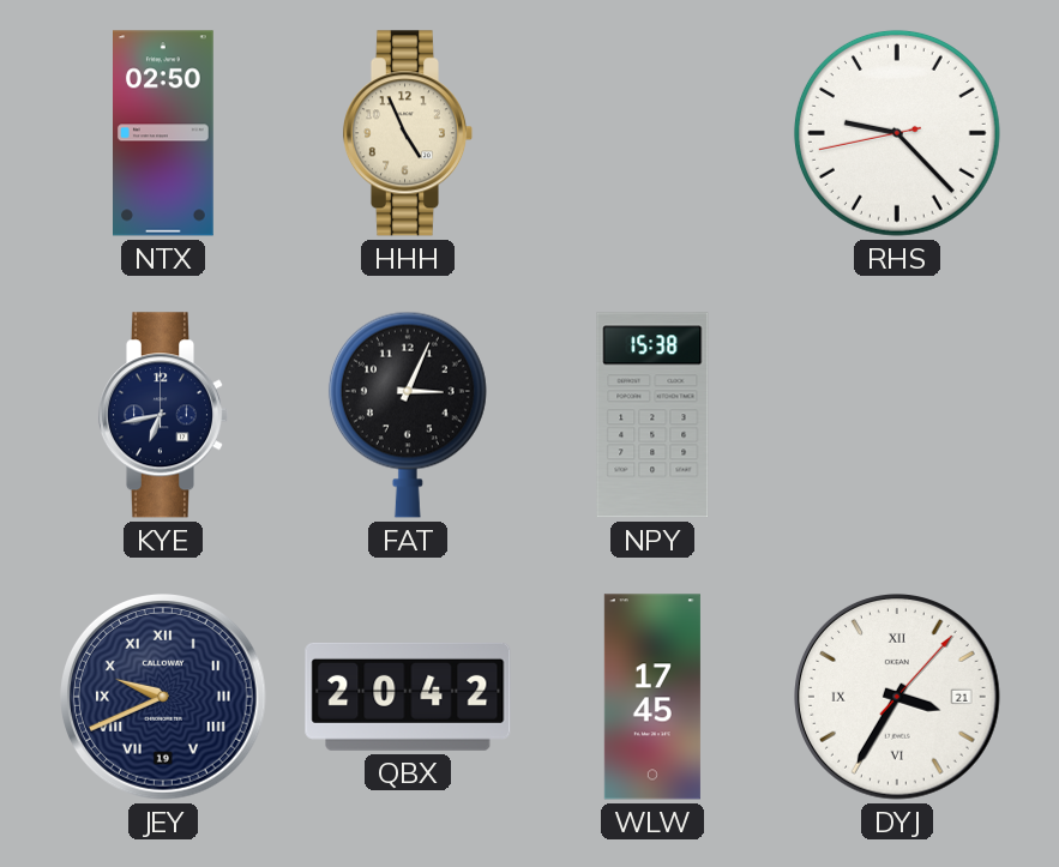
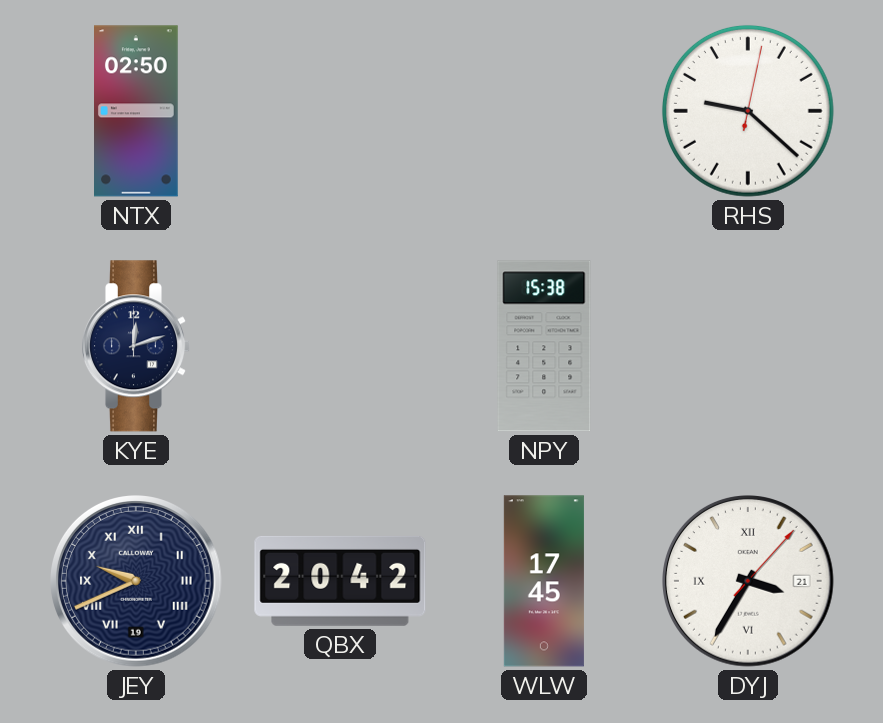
HHH: 4:56 -> none (408, 133)
RHS: 9:22:43 -> 9:22:02 (748, 111)
KYE: 6:43 -> 12:12 (136, 346)
FAT: 3:04 -> none (408, 415)
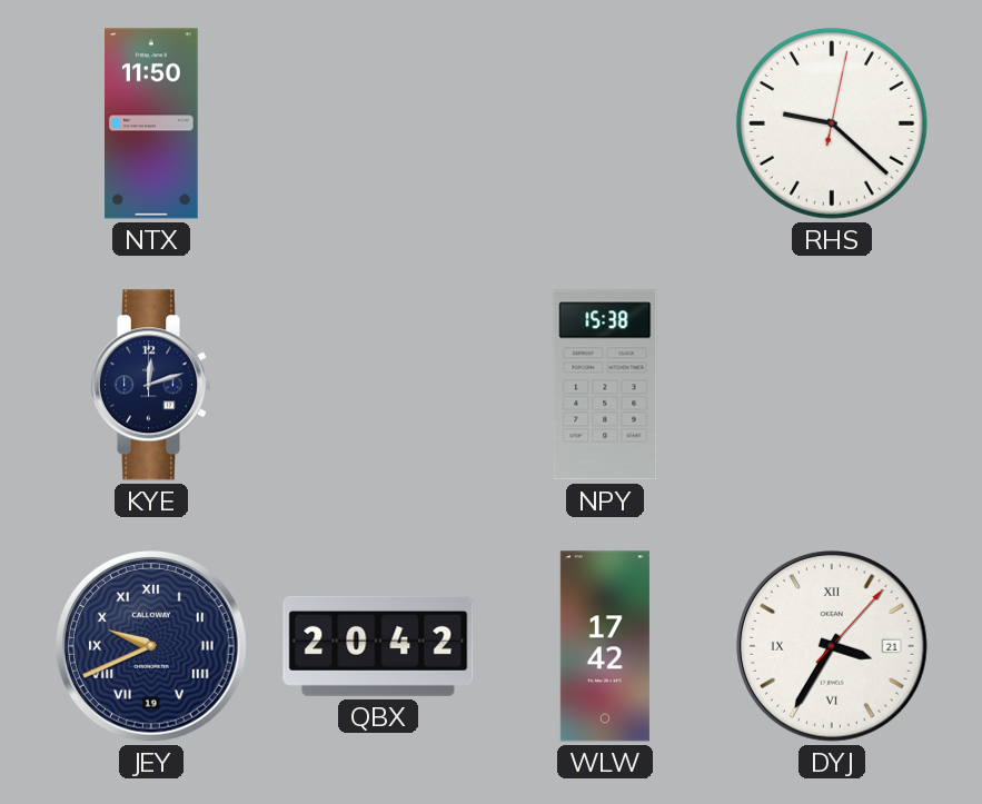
NTX: 02:50 -> 11:50 (152, 123)
WLW: 17:45 -> 17:42 (605, 646)
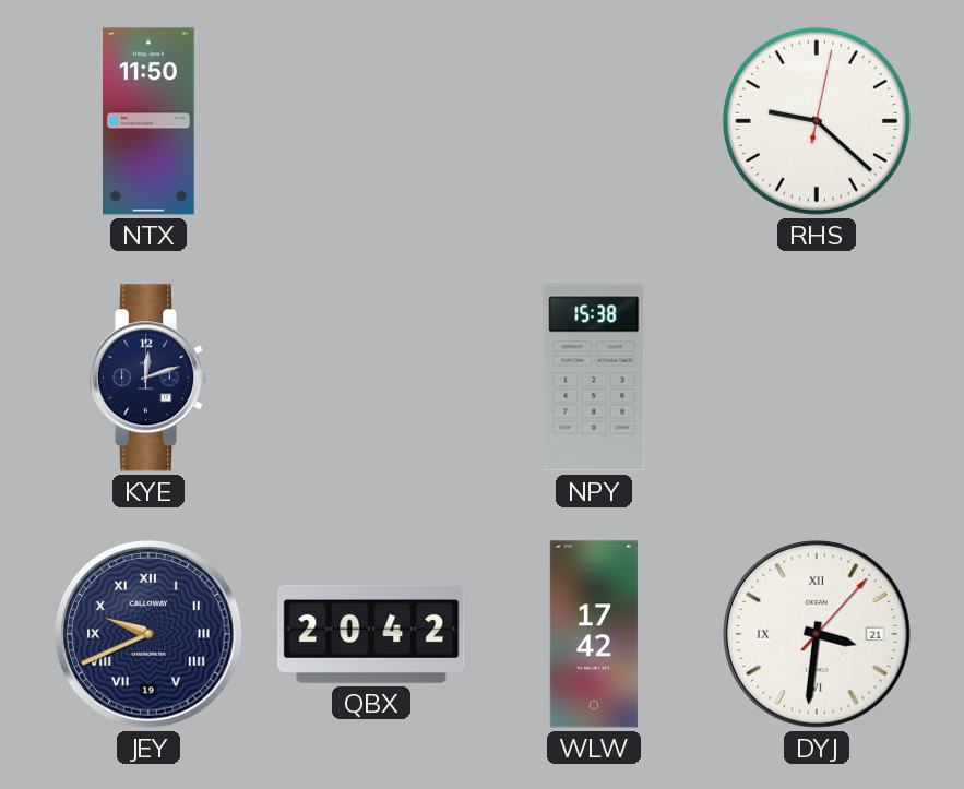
DYJ: 3:35 -> 3:31 (818, 635)
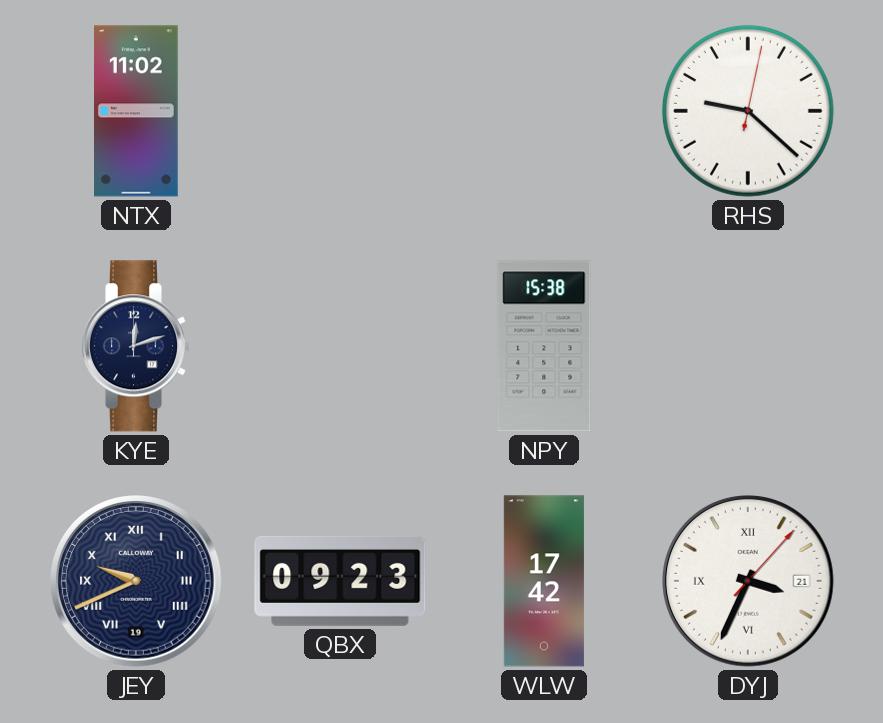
NTX: 11:50 -> 11:02 (137, 111)
QBX: 20:42 -> 09:23 (340, 581)
DYJ: 3:31 -> 3:34 (749, 582)
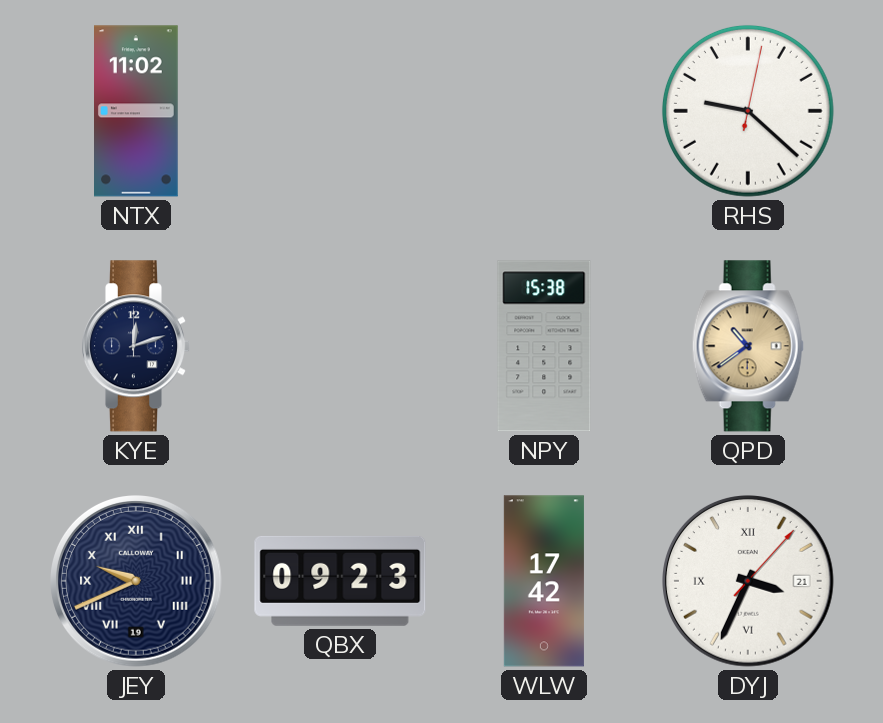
QPD: none -> 10:39 (748, 346)
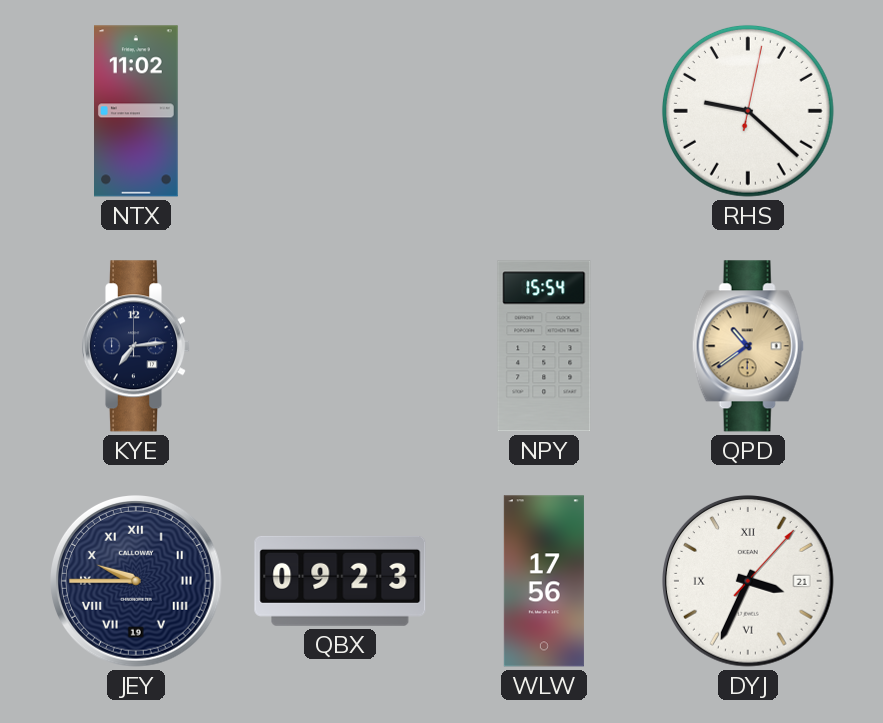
KYE: 12:12 -> 7:14 (136, 346)
NPY: 15:38 -> 15:54 (544, 346)
JEY: 9:41 -> 9:45 (137, 582)
WLW: 17:42 -> 17:56 (544, 581)
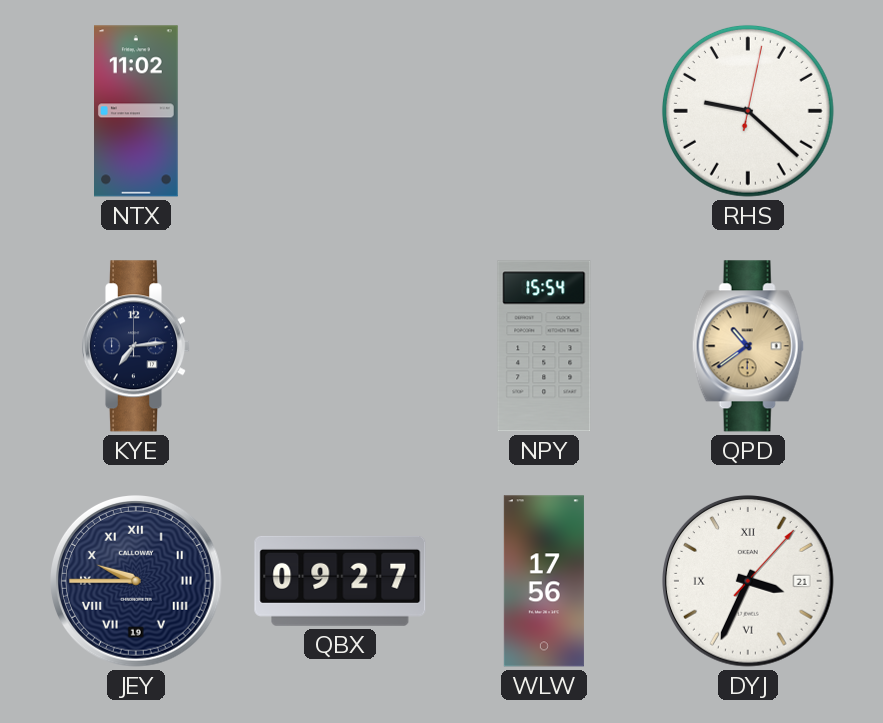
QBX: 09:23 -> 09:27 (340, 581)
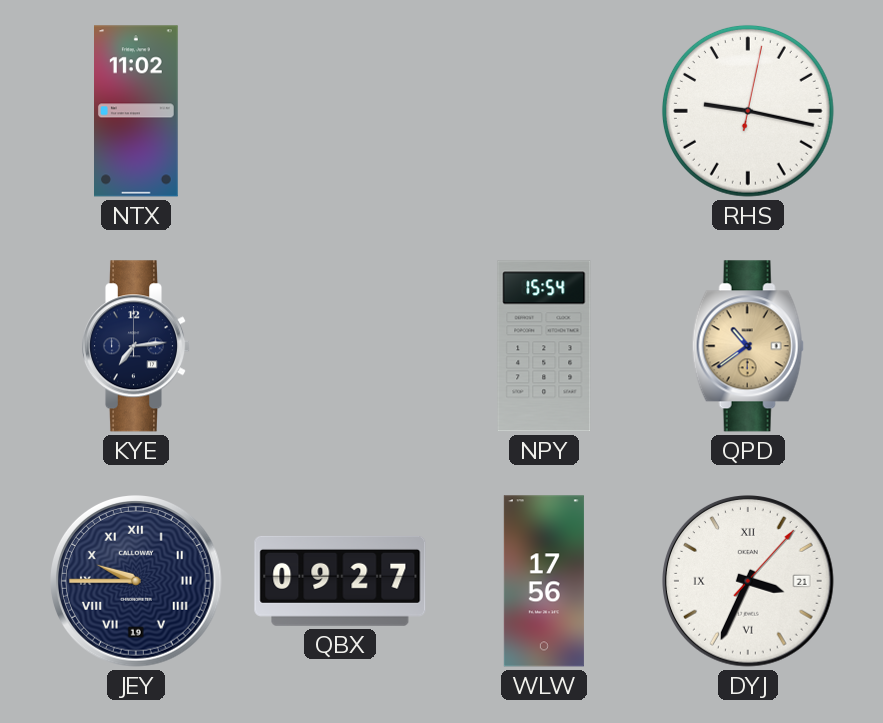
RHS: 9:22 -> 9:17 (748, 111)
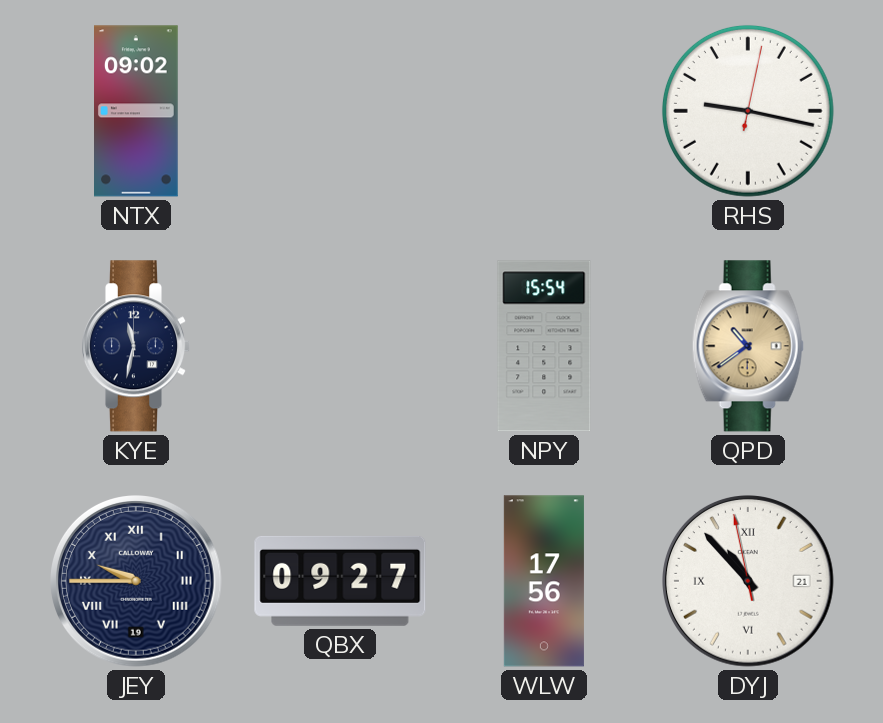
NTX: 11:02 -> 09:02 (137, 111)
KYE: 7:14 -> 11:32 (136, 346)
DYJ: 3:34 -> 10:52 (749, 582)
